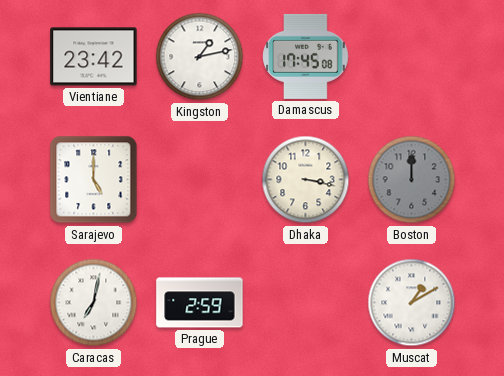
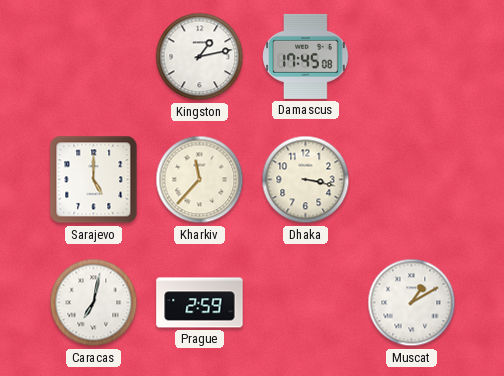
Vientiane: 23:42 -> none (94, 57)
Kharkiv: none -> 11:37 (200, 180)
Boston: 12:00 -> none (412, 180)
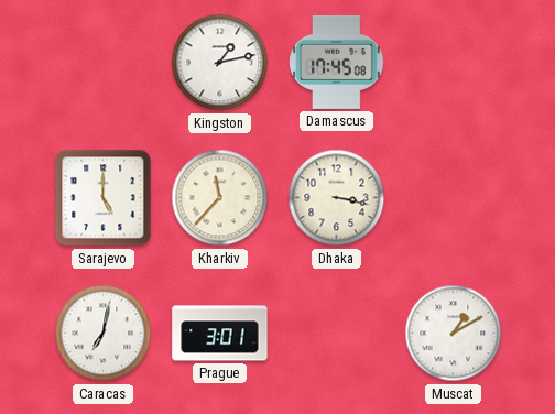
Prague: 2:59 -> 3:01 (220, 334)
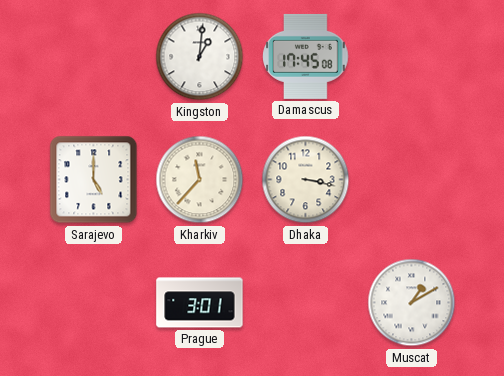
Kingston: 1:13 -> 1:01 (200, 57)
Caracas: 7:02 -> none (104, 334)
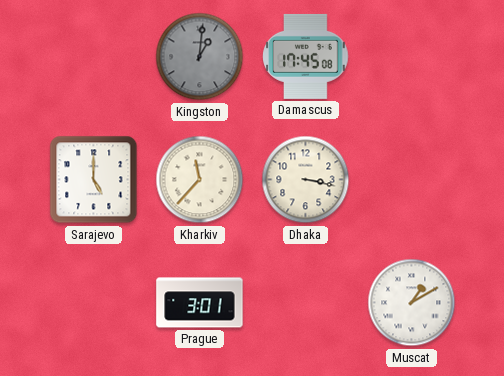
Kingston dial: white -> grey (200, 57)
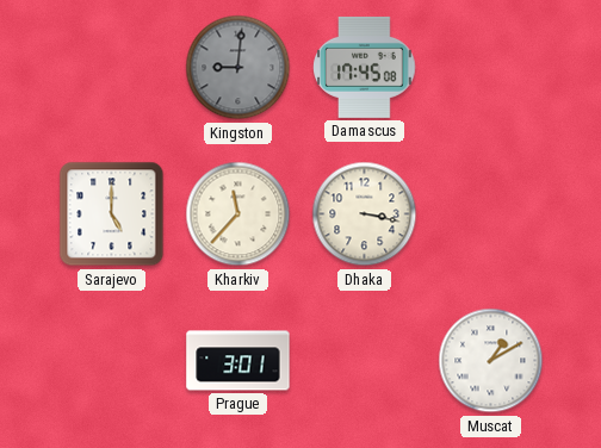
Kingston: 1:01 -> 9:01 (238, 68)
